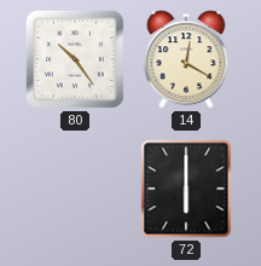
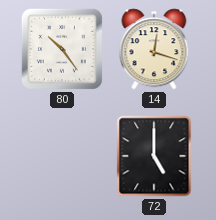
14: 12:20 -> 12:18 (154, 49)
72: 6:00 -> 5:00 (154, 156)
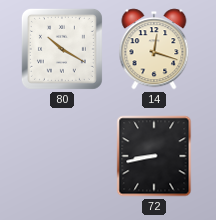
80: 10:24 -> 10:20 (62, 49)
72: 5:00 -> 8:43 (154, 156)
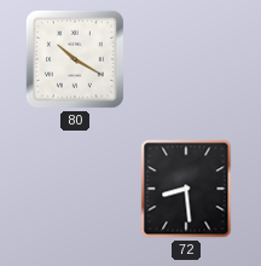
14: 12:18 -> none (154, 49)
72: 8:43 -> 8:29 (186, 189)
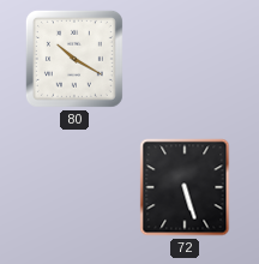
72: 8:29 -> 5:27 (185, 187)
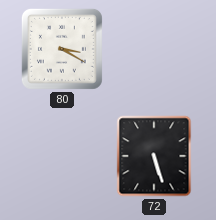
80: 10:20 -> 3:20 (62, 49)
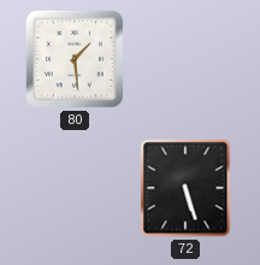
80: 3:20 -> 1:29 (75, 59)
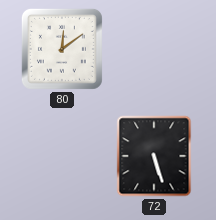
80: 1:29 -> 12:09 (62, 49)
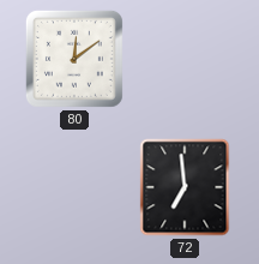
72: 5:27 -> 6:59 (185, 187)
